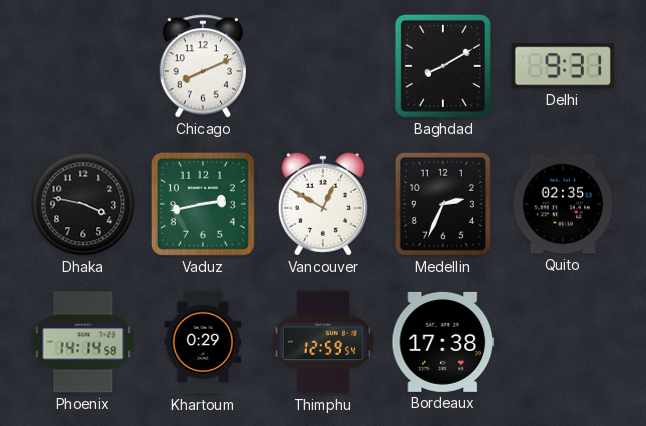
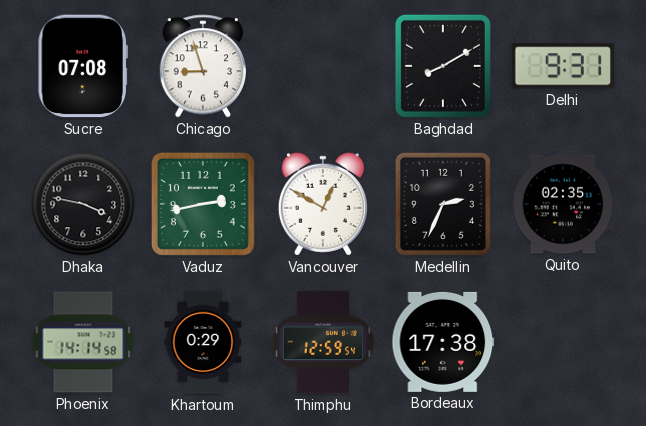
Sucre: none -> 07:08 (83, 66)
Chicago: 8:11 -> 8:57 (202, 66)
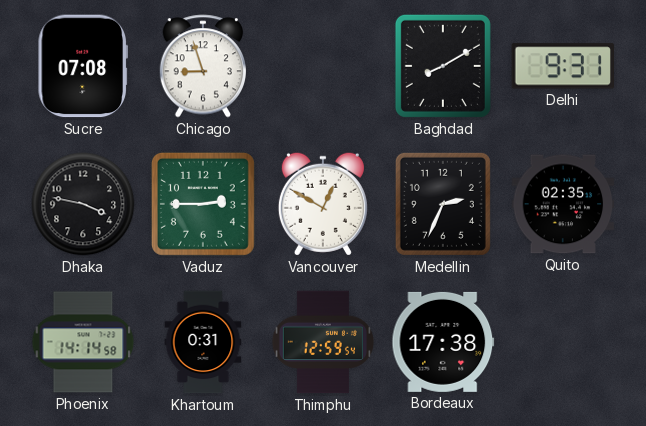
Vaduz: 2:43 -> 2:45 (203, 204)
Khartoum: 0:29 -> 0:31 (203, 342)
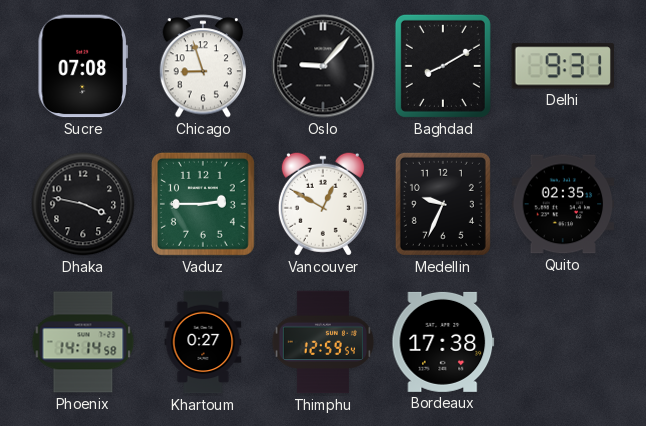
Oslo: none -> 9:07 (323, 66)
Medellin: 2:34 -> 9:34 (443, 204)
Khartoum: 0:31 -> 0:27 (203, 342)
